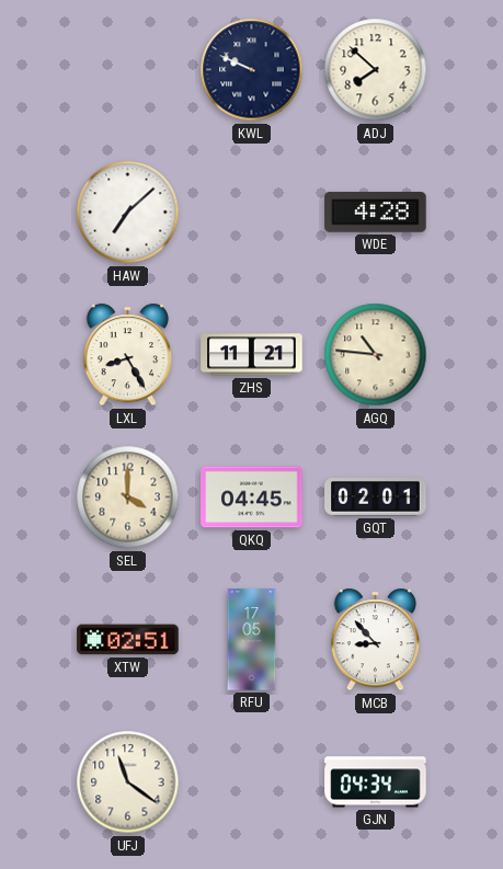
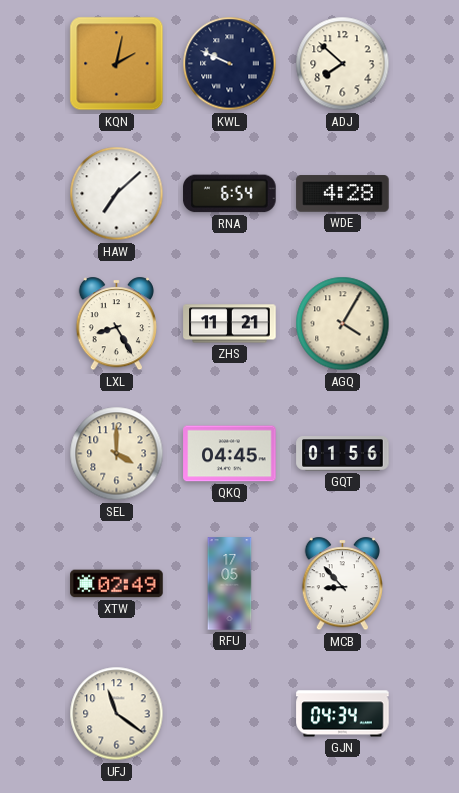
KQN: none -> 2:02 (117, 64)
RNA: none -> 6:54 (230, 194)
AGQ: 10:46 -> 4:05 (343, 324)
GQT: 02:01 -> 01:56 (343, 454)
XTW: 02:51 -> 02:49 (117, 584)
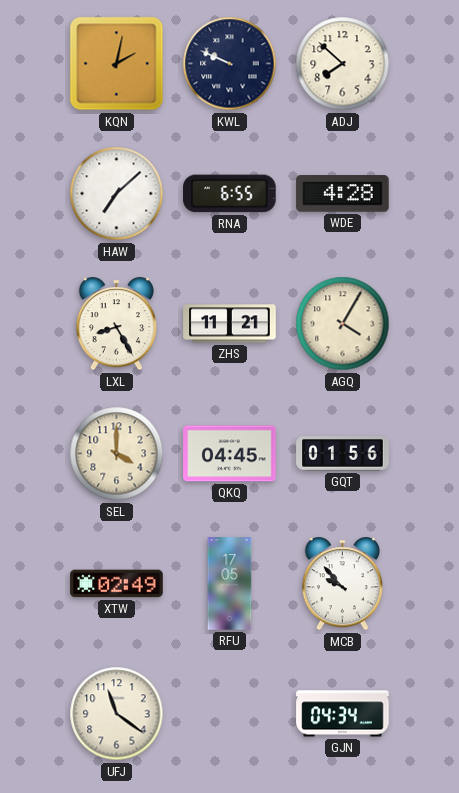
RNA: 6:54 -> 6:55 (230, 194)
MCB: 8:53 -> 9:53 (342, 584)
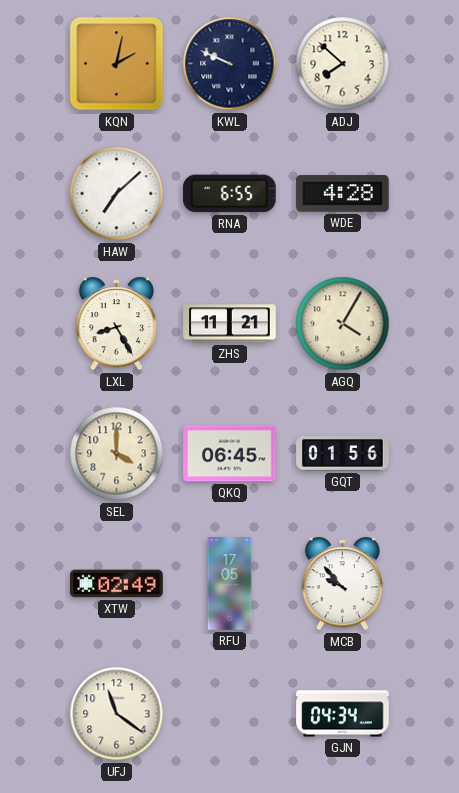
QKQ: 04:45 -> 06:45 (230, 454)
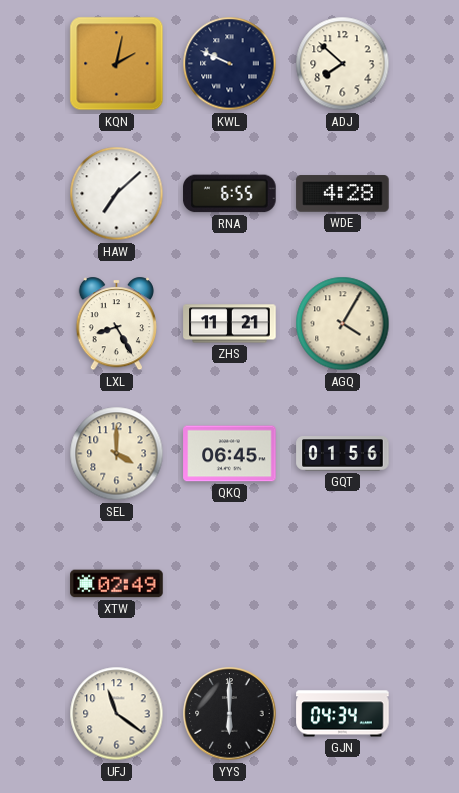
RFU: 17:05 -> none (230, 584)
MCB: 9:53 -> none (342, 584)
YYS: none -> 6:00 (230, 714)
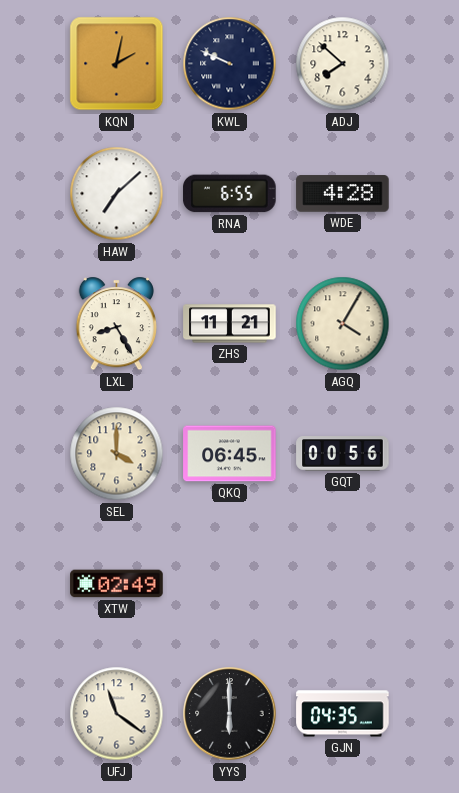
GQT: 01:56 -> 00:56 (343, 454)
GJN: 04:34 -> 04:35 (343, 714)
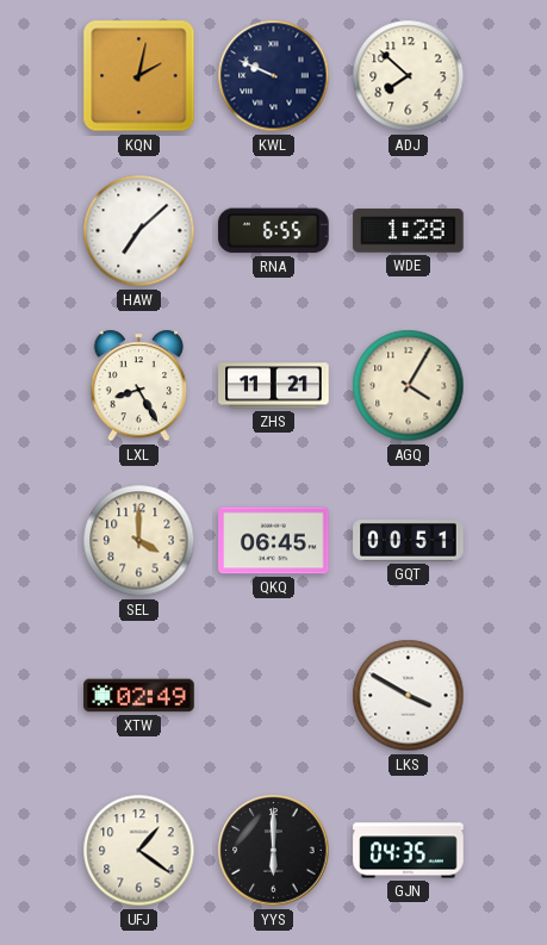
WDE: 4:28 -> 1:28 (409, 231)
GQT: 00:56 -> 00:51 (409, 541)
LKS: none -> 3:50 (409, 696)
UFJ: 11:21 -> 1:21 (139, 851)
